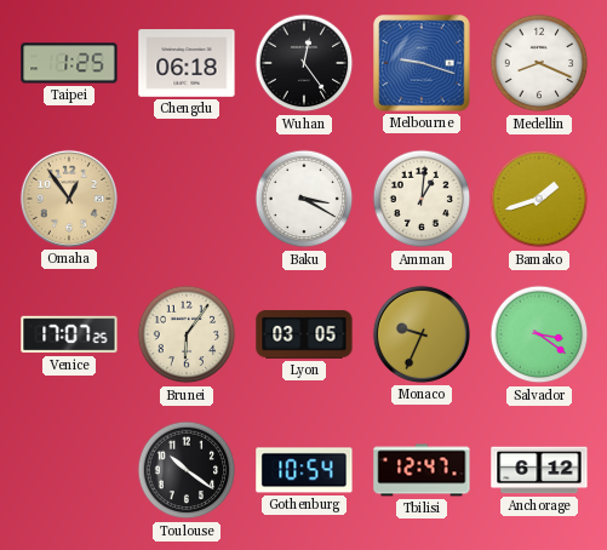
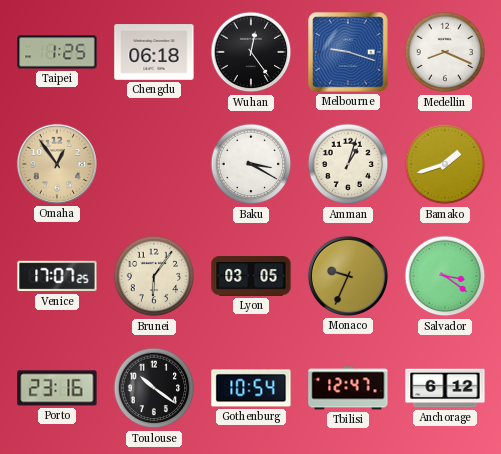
Amman: 1:01 -> 1:03 (348, 164)
Porto: none -> 23:16 (57, 388)
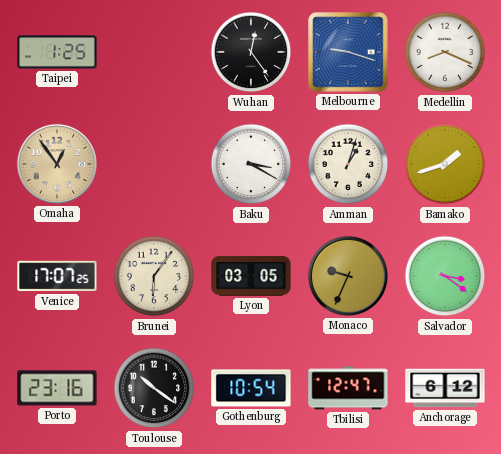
Chengdu: 06:18 -> none (154, 52)
